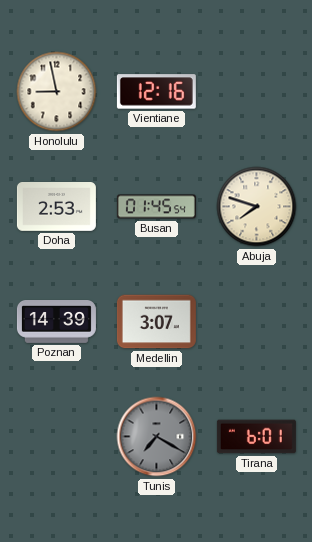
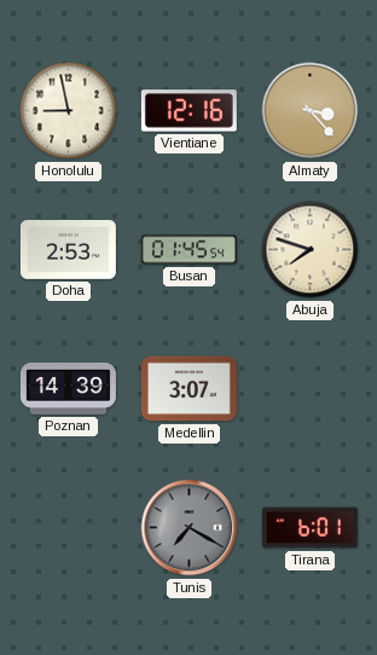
Almaty: none -> 3:23 (311, 111)
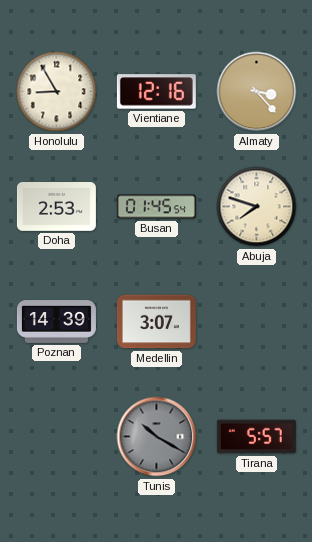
Honolulu: 8:58 -> 8:55 (57, 92)
Tunis: 7:20 -> 10:20 (157, 437)
Tirana: 6:01 -> 5:57 (256, 437)
